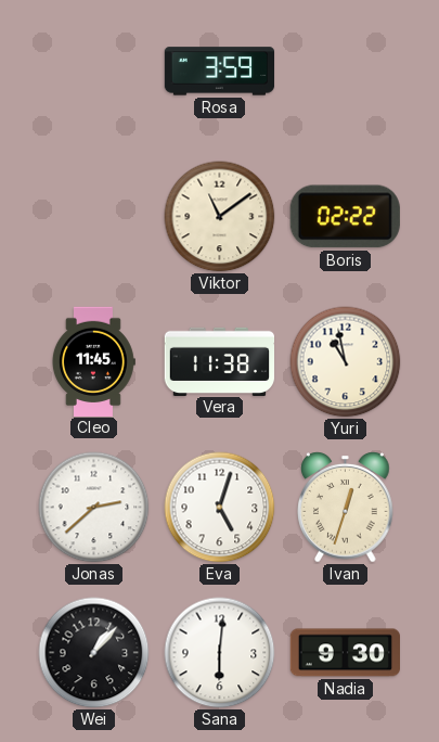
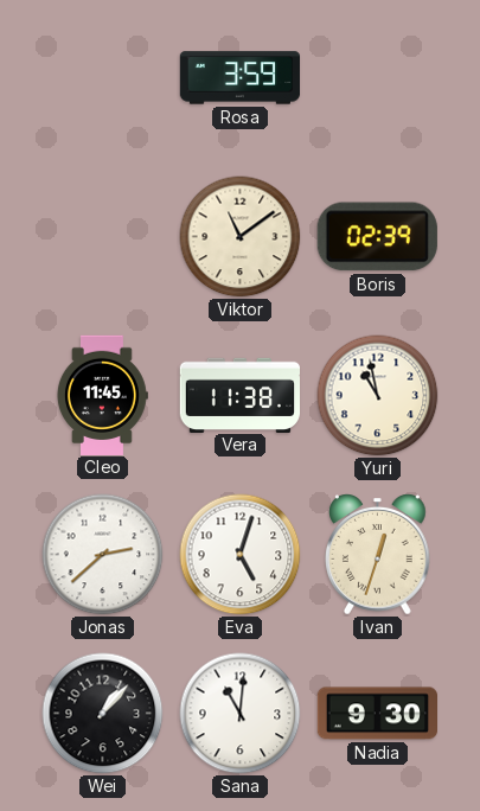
Boris: 02:22 -> 02:39 (377, 237)
Sana: 6:01 -> 11:01 (241, 714)
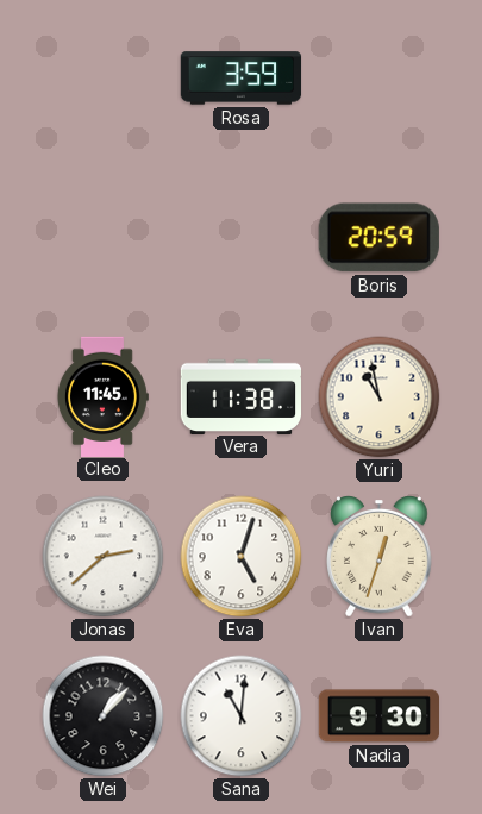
Viktor: 11:09 -> none (241, 237)
Boris: 02:39 -> 20:59 (378, 238)
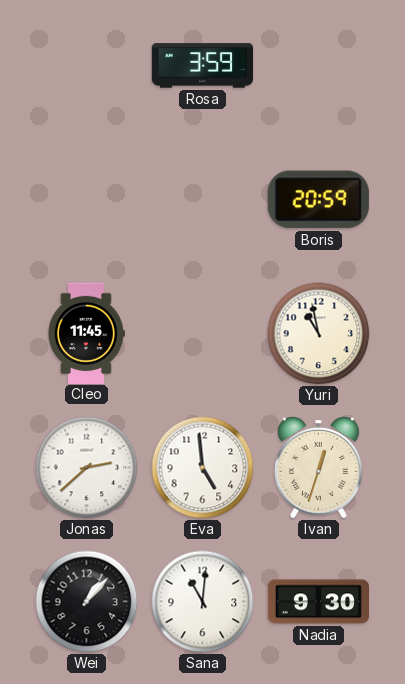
Vera: 11:38 -> none (242, 396)
Eva: 5:03 -> 4:59 (203, 468)
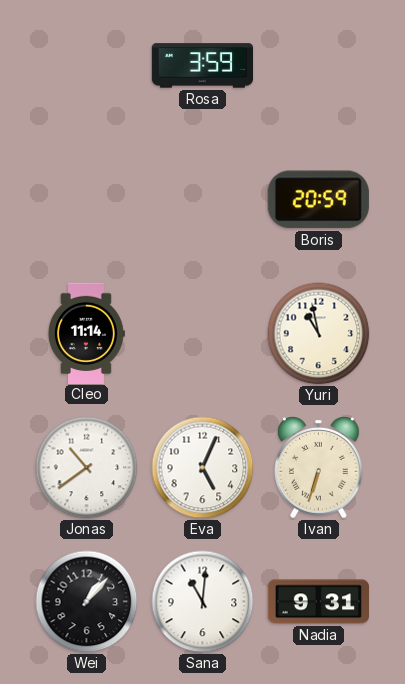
Cleo: 11:45 -> 11:14 (86, 333)
Jonas: 2:38 -> 10:39 (87, 468)
Eva: 4:59 -> 5:04 (203, 468)
Ivan: 12:33 -> 6:33 (319, 468)
Nadia: 9:30 -> 9:31 (318, 602)
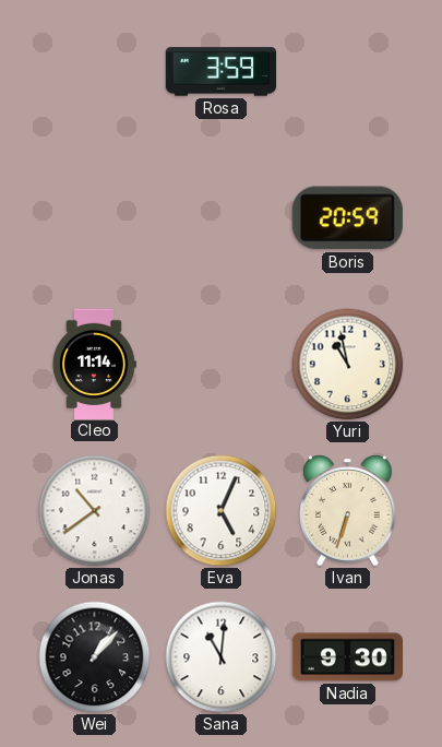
Nadia: 9:31 -> 9:30 (347, 657)
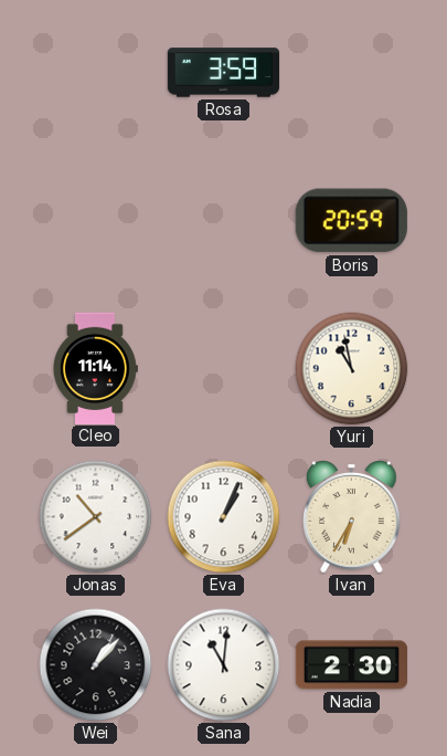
Eva: 5:04 -> 1:04 (224, 517)
Ivan: 6:33 -> 6:35 (352, 517)
Nadia: 9:30 -> 2:30 (351, 665)
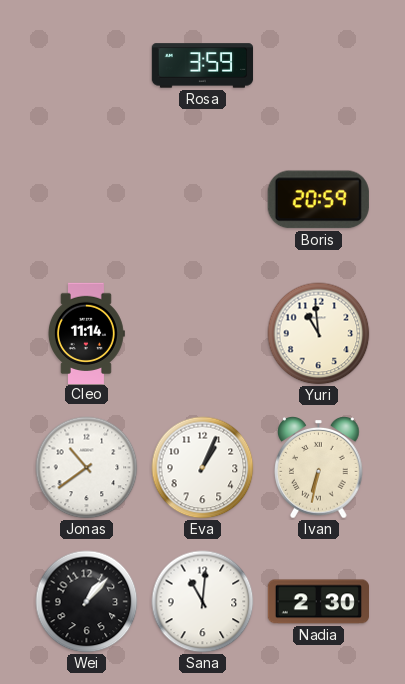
Yuri: 10:58 -> 10:59 (319, 334)
Ivan: 6:35 -> 6:32 (319, 468)
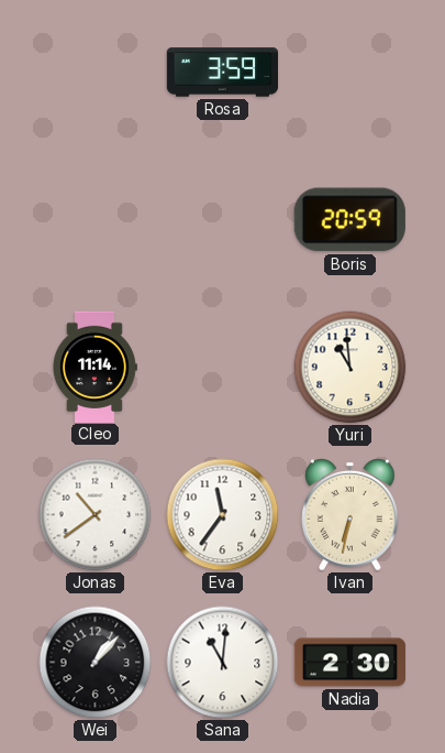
Eva: 1:04 -> 11:36 (223, 515)
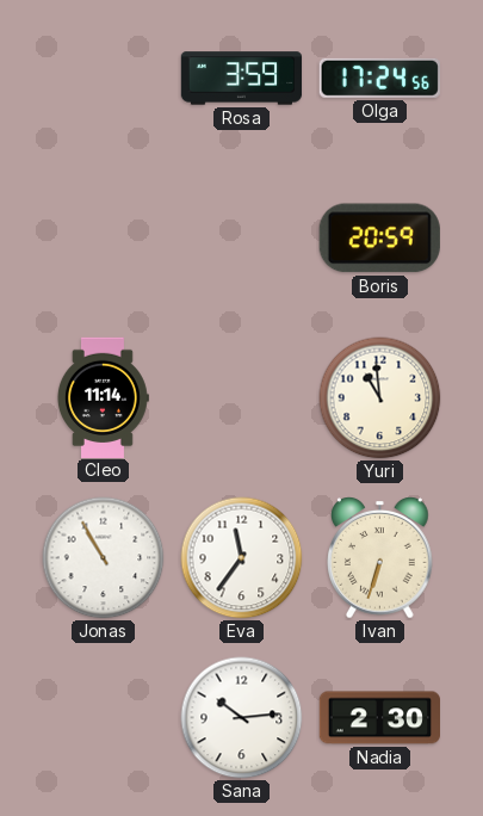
Olga: none -> 17:24 (379, 78)
Jonas: 10:39 -> 10:55 (104, 558)
Ivan: 6:32 -> 6:33 (380, 558)
Wei: 1:07 -> none (96, 663)
Sana: 11:01 -> 10:14 (242, 718)
